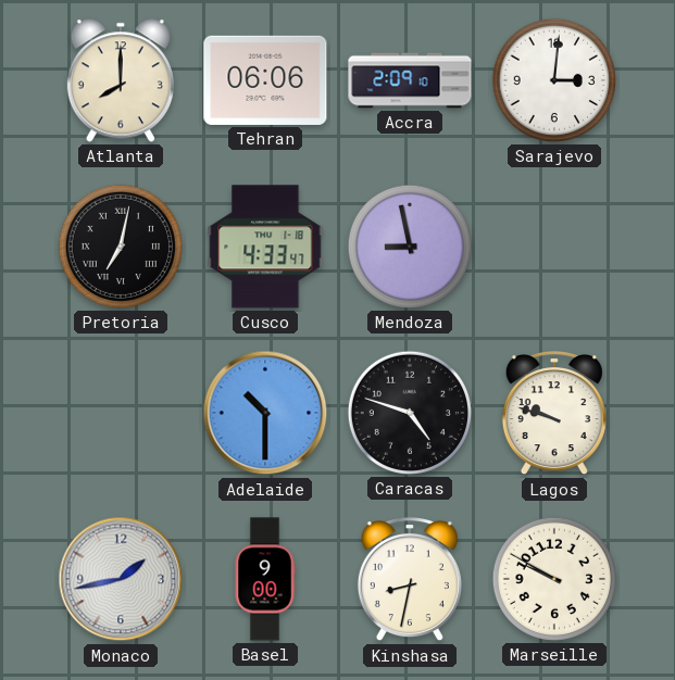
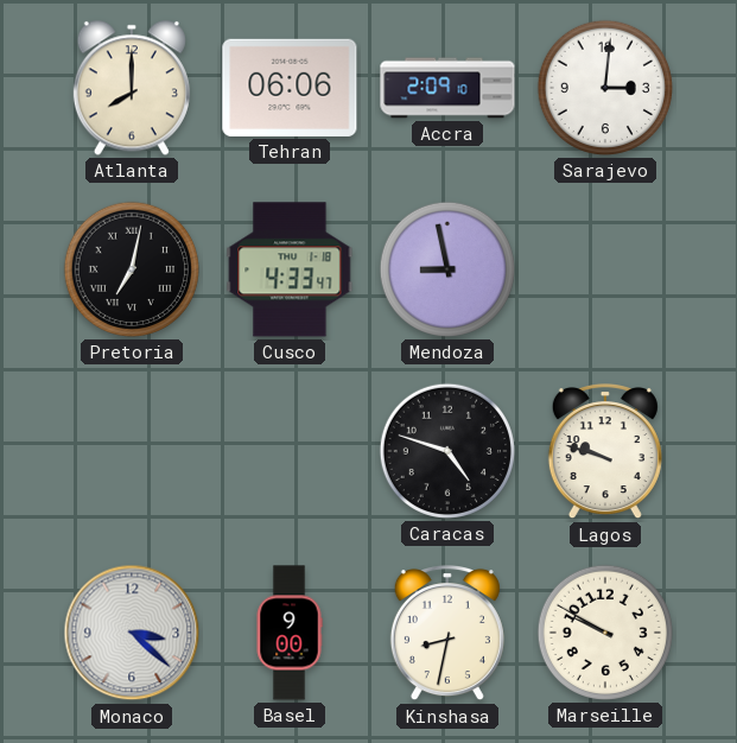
Adelaide: 10:30 -> none (265, 413)
Monaco: 1:43 -> 3:22 (132, 633)
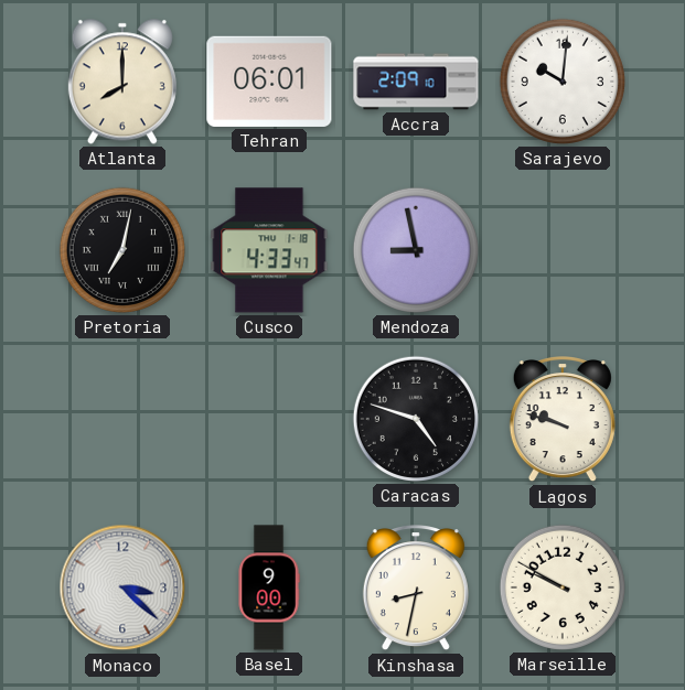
Tehran: 06:06 -> 06:01 (269, 82)
Sarajevo: 3:01 -> 10:01 (563, 82)
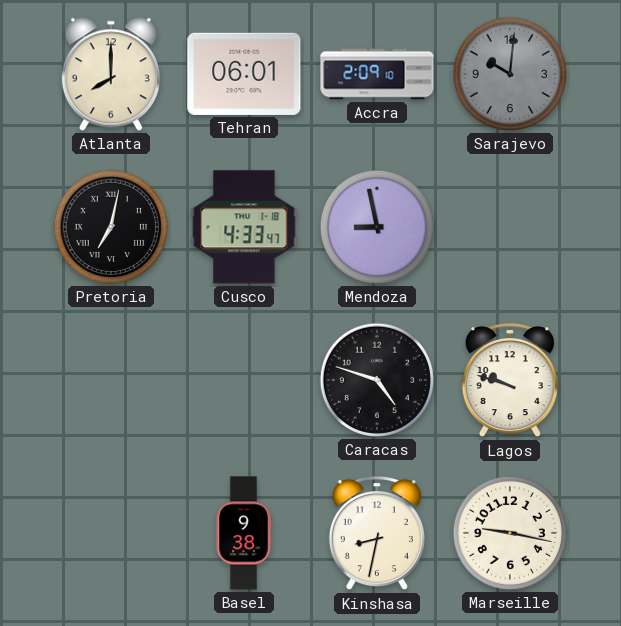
Sarajevo dial: white -> grey (510, 74)
Monaco: 3:22 -> none (122, 587)
Basel: 9:00 -> 9:38 (244, 533)
Marseille: 9:50 -> 9:17 (510, 533)
